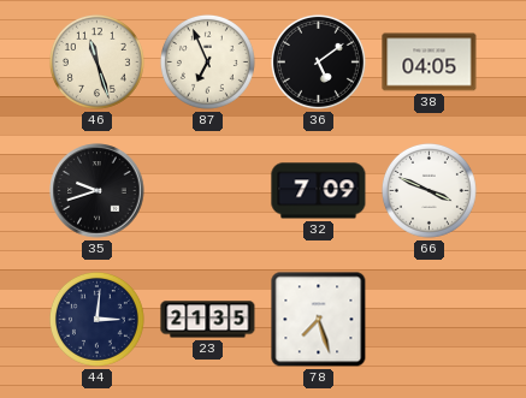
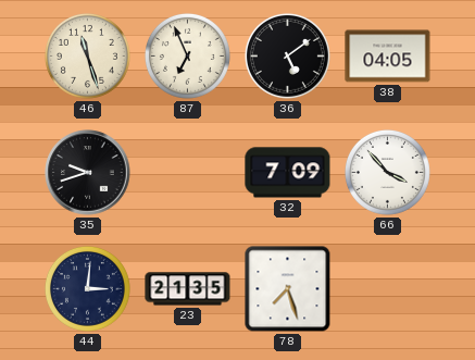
66: 3:49 -> 3:53 (387, 172)
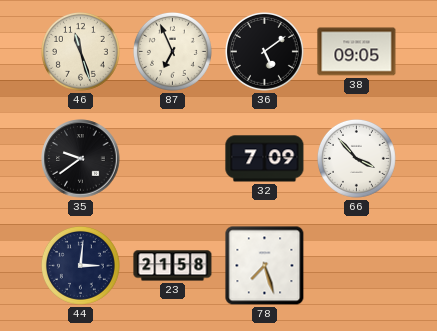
38: 04:05 -> 09:05 (357, 52)
35: 9:42 -> 9:39 (81, 159)
23: 21:35 -> 21:58 (173, 266)
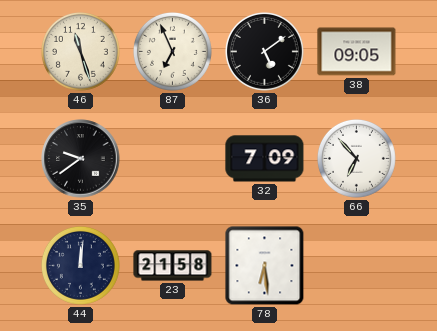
66: 3:53 -> 6:53 (356, 158)
44: 3:01 -> 12:01 (80, 265)
78: 7:27 -> 6:29 (265, 266)
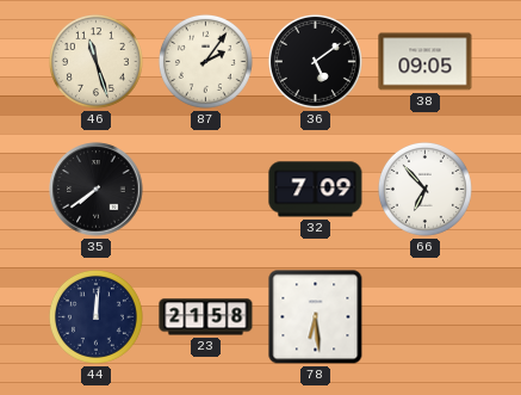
87: 6:56 -> 2:06 (205, 61)
35: 9:39 -> 7:39 (97, 190)
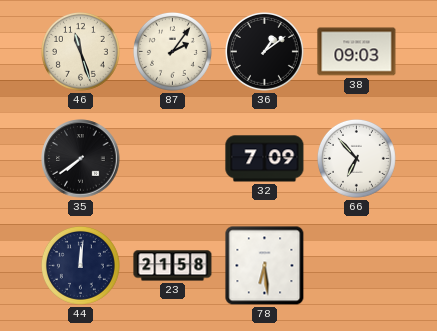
36: 5:09 -> 1:09 (264, 51)
38: 09:05 -> 09:03 (357, 52)
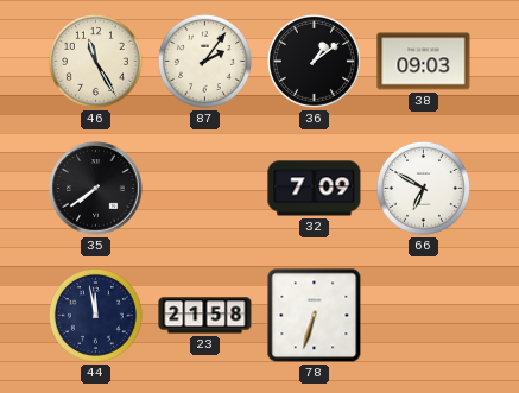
46: 11:27 -> 11:25 (95, 61)
66: 6:53 -> 6:50 (423, 188)
44: 12:01 -> 11:58 (95, 315)
78: 6:29 -> 6:33 (315, 316)
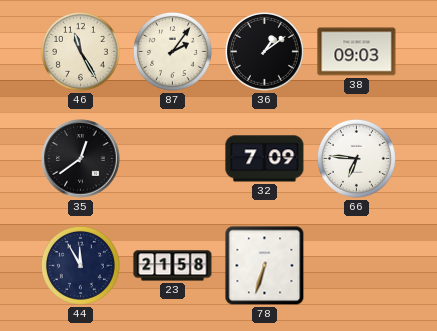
35: 7:39 -> 12:39 (81, 159)
66: 6:50 -> 6:46 (356, 158)
44: 11:58 -> 11:55 (80, 265)
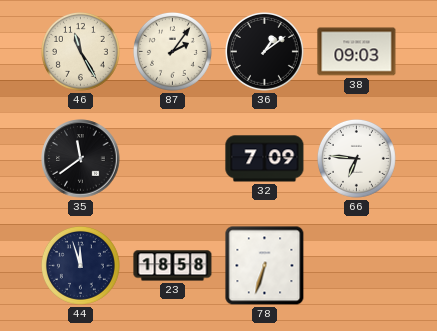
35: 12:39 -> 11:39 (81, 159)
44: 11:55 -> 11:57 (80, 265)
23: 21:58 -> 18:58 (173, 266)
